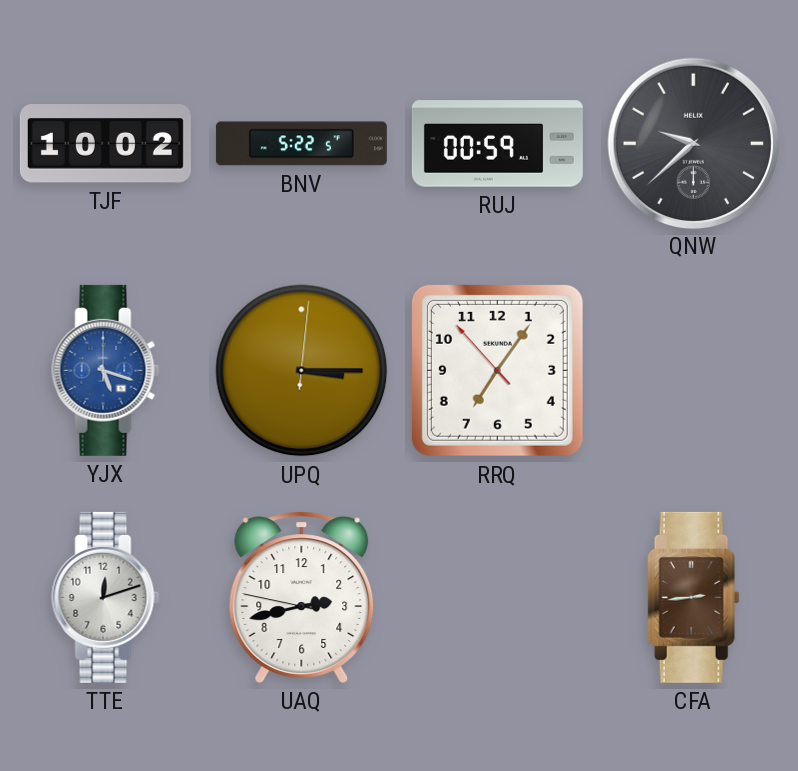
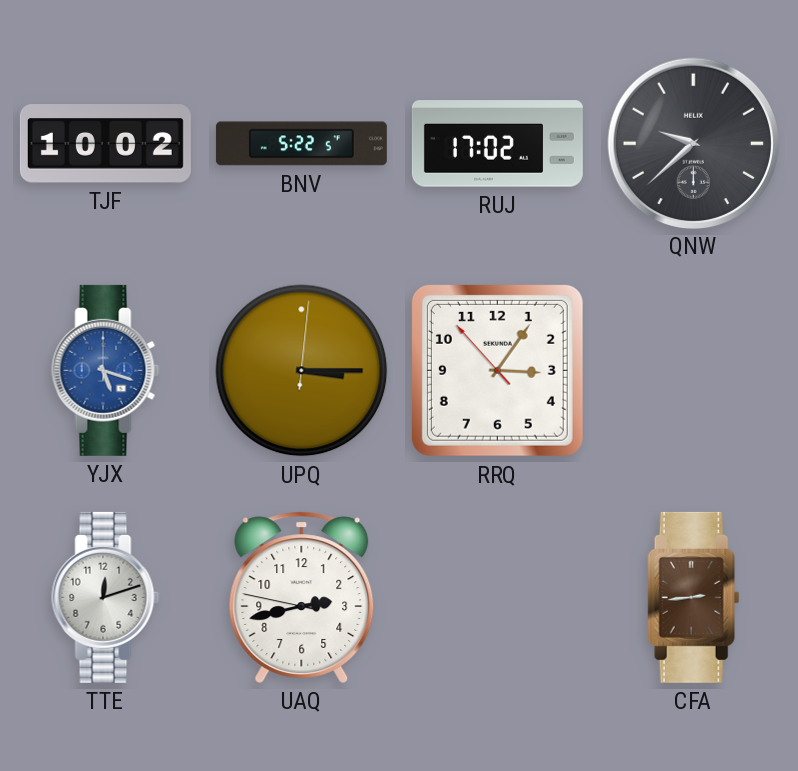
RUJ: 00:59 -> 17:02 (497, 144)
RRQ: 7:05 -> 3:05 (497, 370)
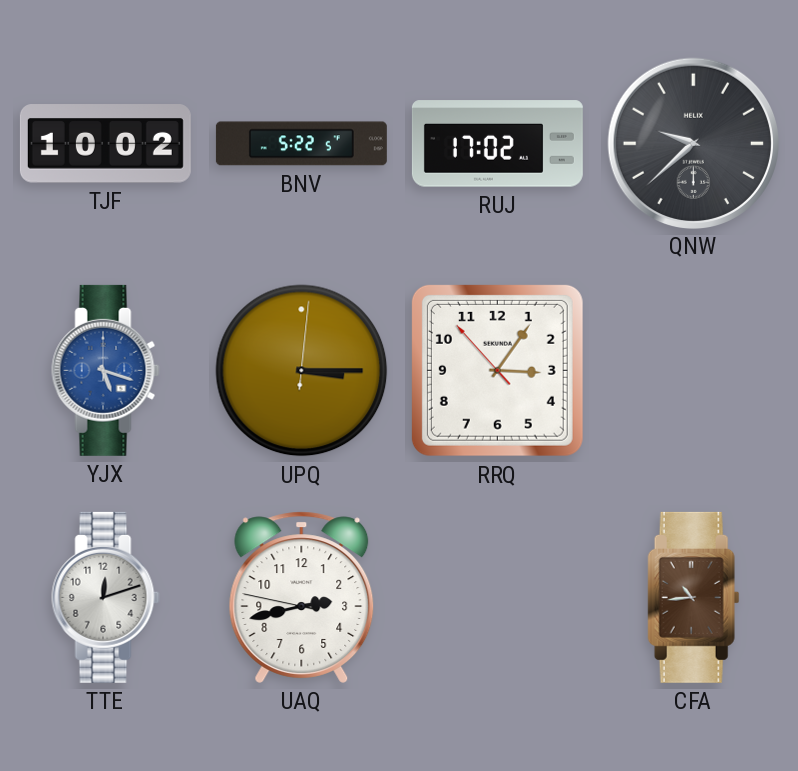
CFA: 2:44 -> 10:44 (694, 597)
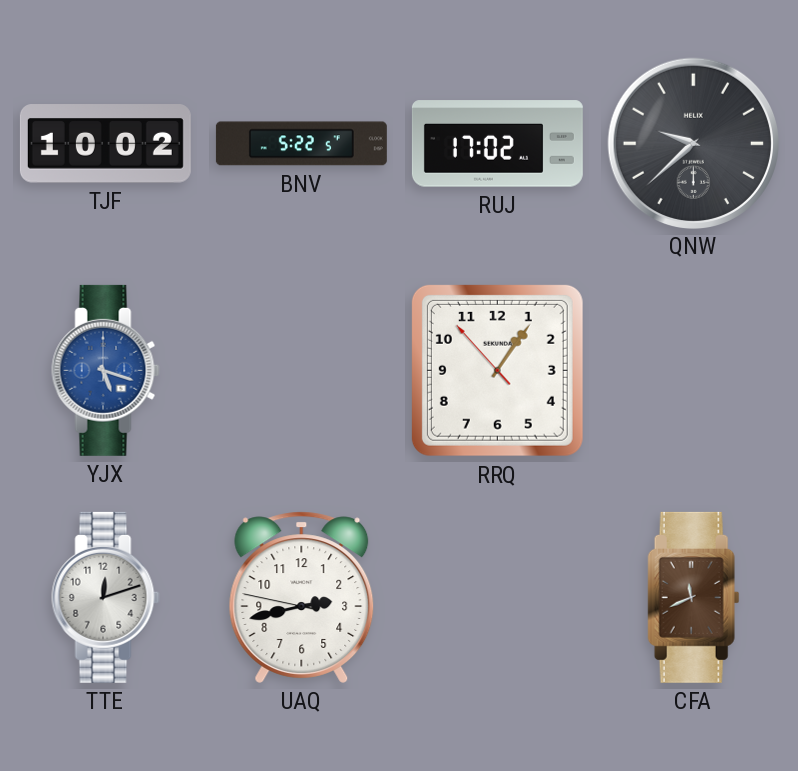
UPQ: 3:15 -> none (302, 371)
RRQ: 3:05 -> 1:05 (497, 370)
CFA: 10:44 -> 11:41 (694, 597)
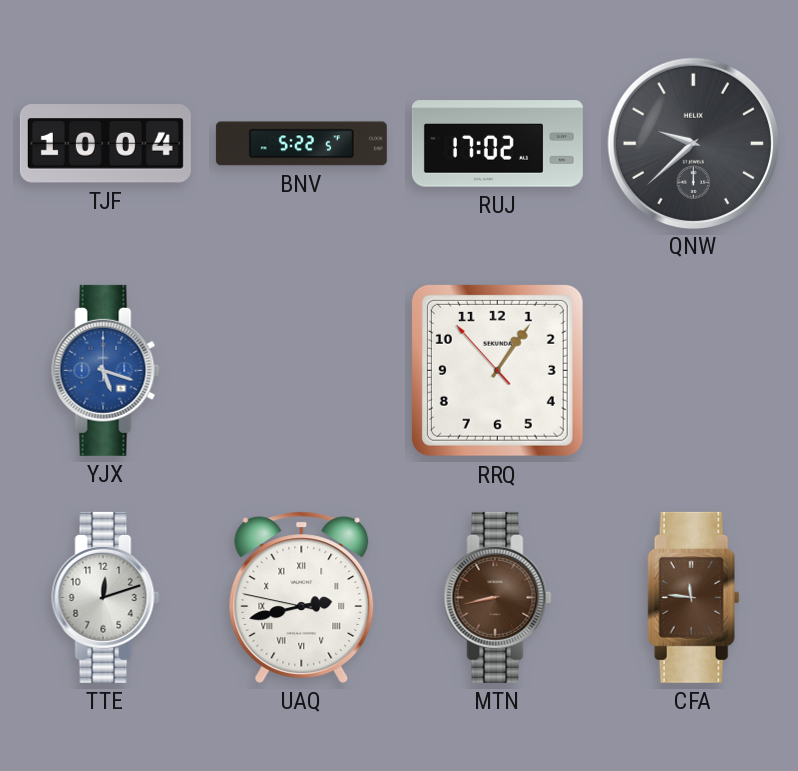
TJF: 10:02 -> 10:04 (105, 144)
UAQ numerals: Arabic -> Roman (302, 597)
MTN: none -> 8:43 (498, 597)
CFA: 11:41 -> 11:46 (694, 597)
